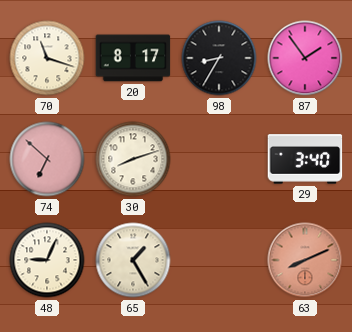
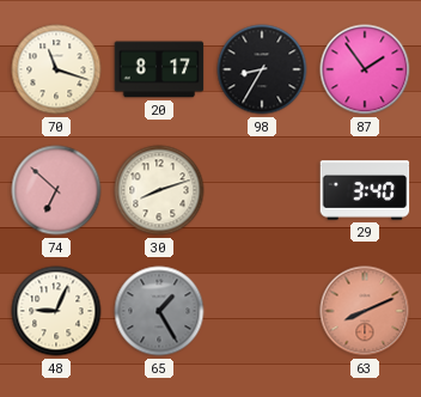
65 dial: cream -> grey (159, 311)
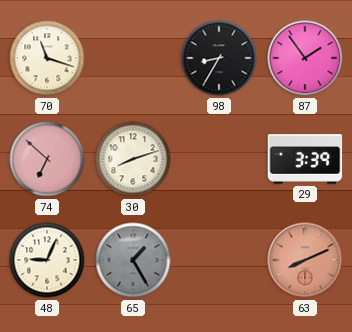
20: 8:17 -> none (159, 69)
29: 3:40 -> 3:39 (305, 159)
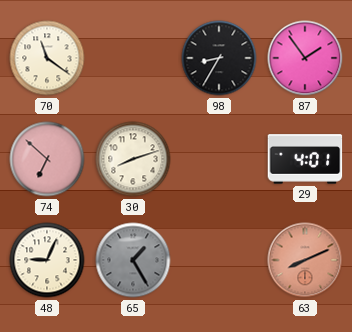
70: 11:18 -> 11:21 (47, 58)
29: 3:39 -> 4:01 (305, 159)
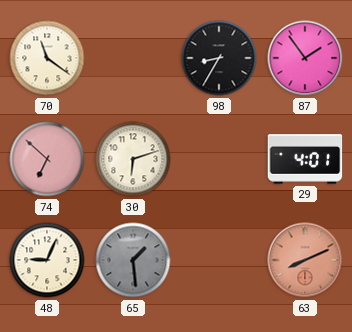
30: 8:12 -> 6:12 (133, 159)
65: 1:25 -> 1:29 (133, 260)
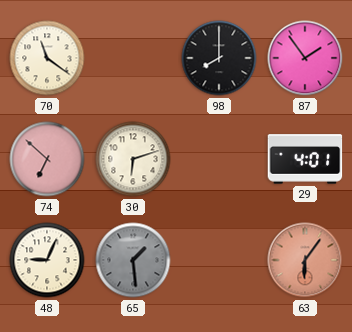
98: 8:35 -> 8:00 (219, 58)
63: 8:11 -> 6:06 (305, 260)
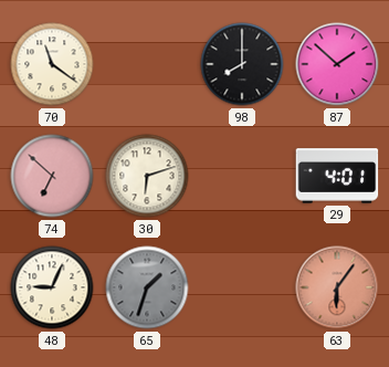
87: 1:54 -> 1:52 (337, 64)
65: 1:29 -> 1:33 (147, 287)
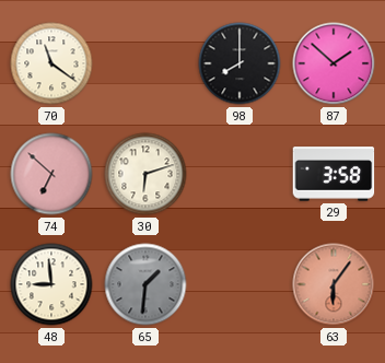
29: 4:01 -> 3:58 (334, 174)
48: 9:04 -> 8:59 (51, 284)
65: 1:33 -> 1:31 (145, 284)
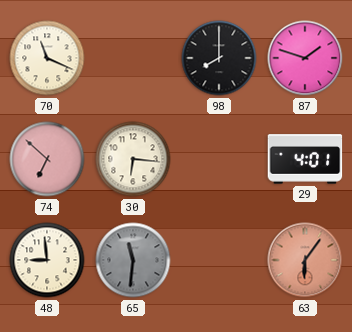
70: 11:21 -> 11:19 (47, 58)
87: 1:52 -> 1:48 (305, 58)
30: 6:12 -> 6:16 (133, 159)
29: 3:58 -> 4:01 (305, 159)
65: 1:31 -> 11:31 (133, 260)
